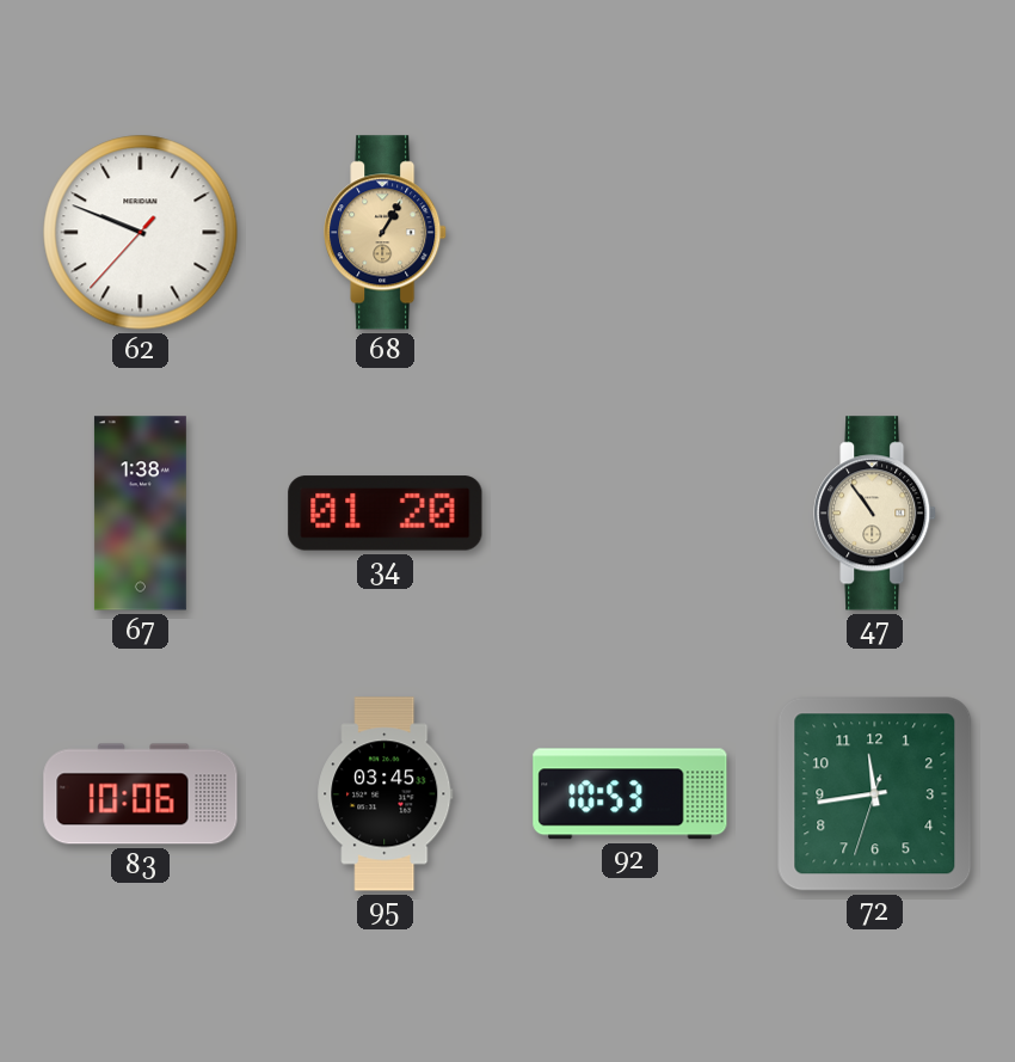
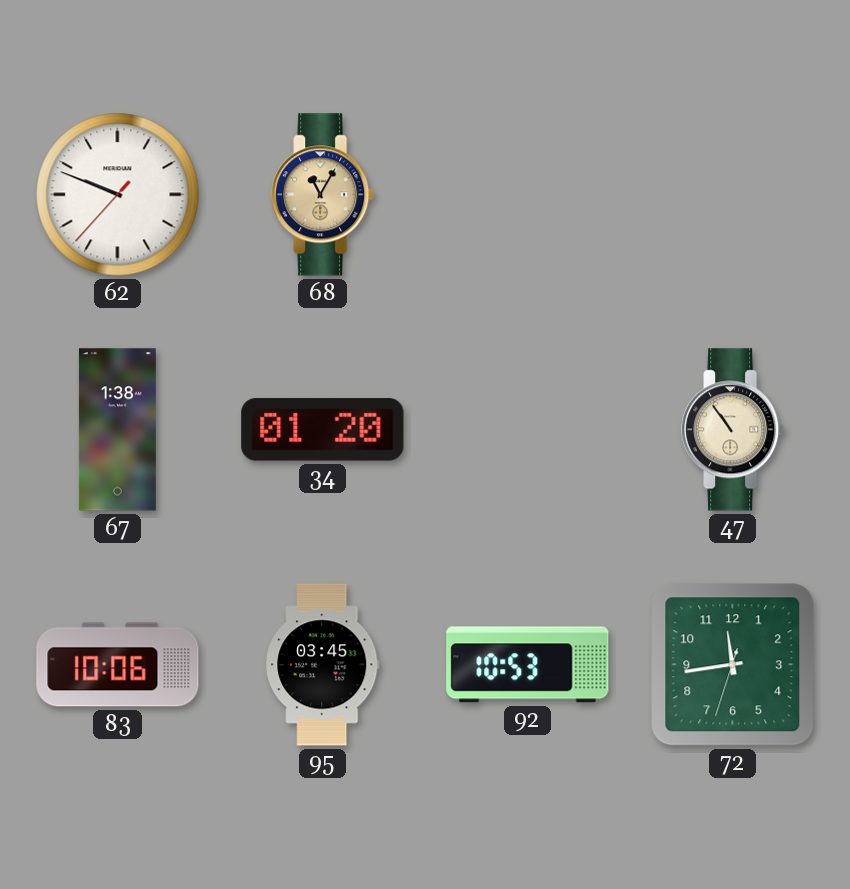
68: 1:05 -> 11:05 (323, 195)
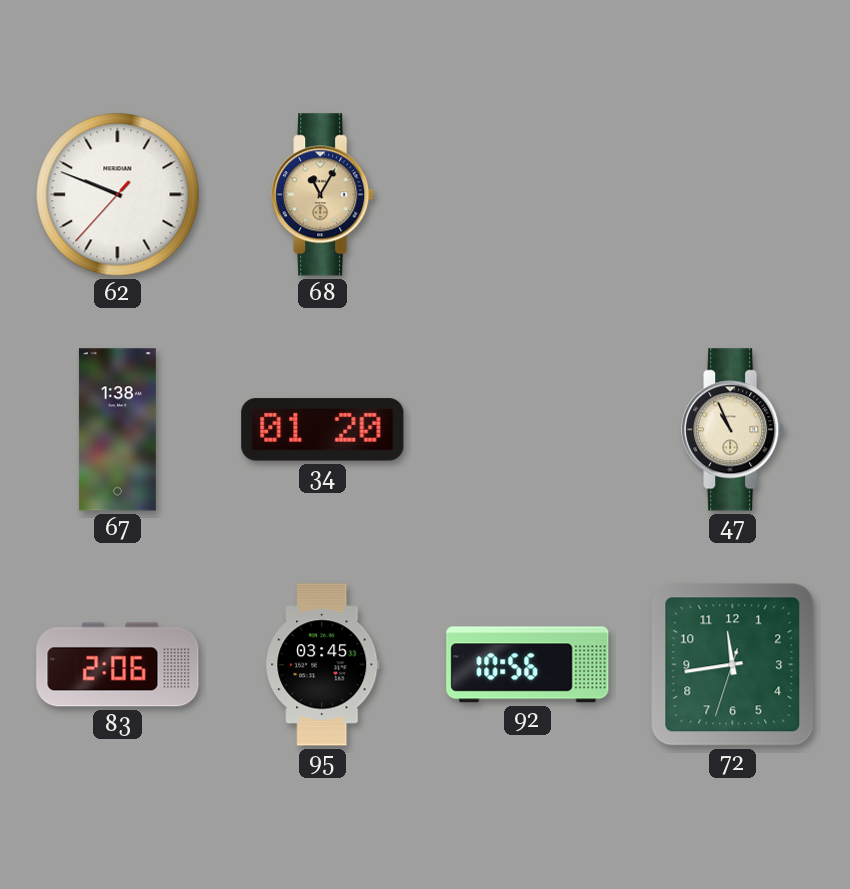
47: 10:54 -> 10:56 (733, 430)
83: 10:06 -> 2:06 (118, 665)
92: 10:53 -> 10:56 (528, 665)
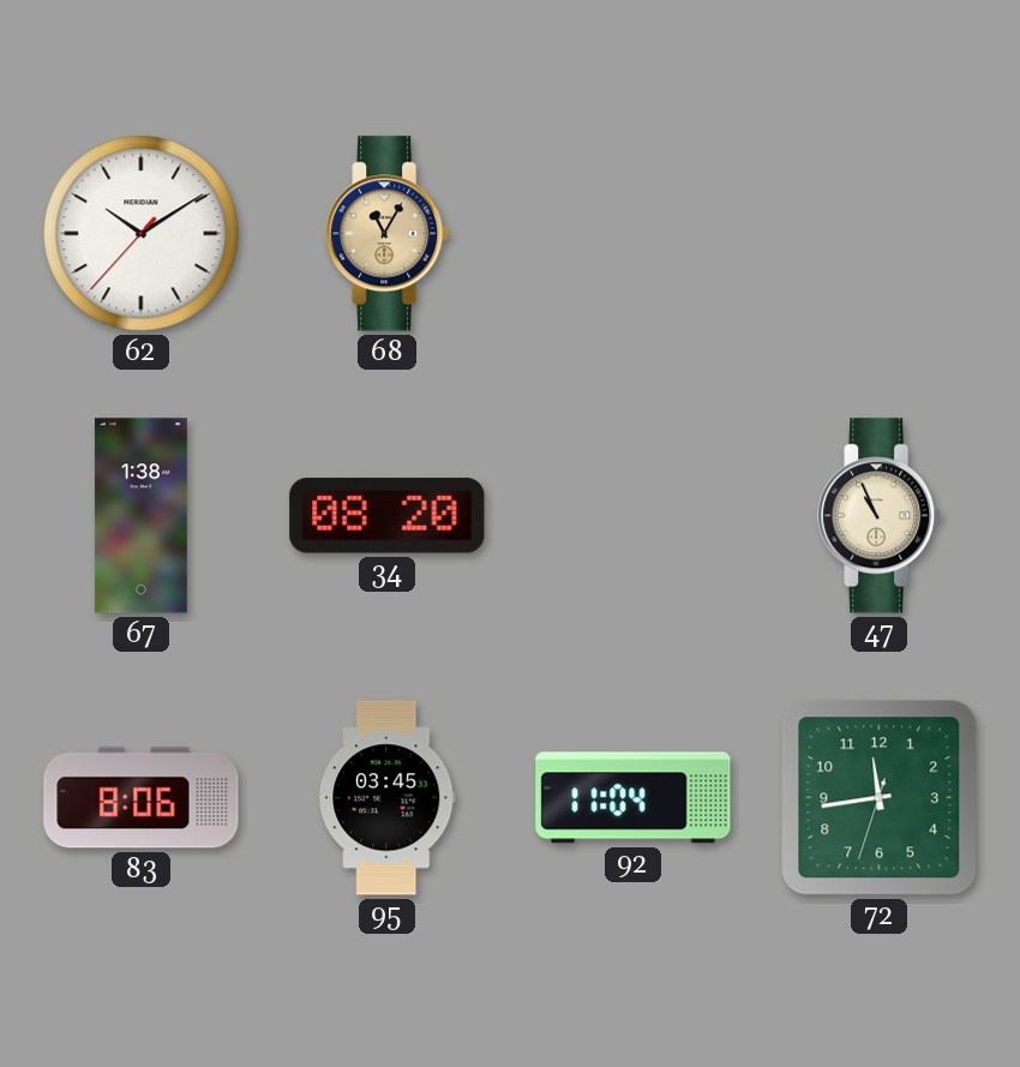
62: 9:48 -> 10:09 (142, 234)
34: 01:20 -> 08:20 (388, 516)
83: 2:06 -> 8:06 (142, 798)
92: 10:56 -> 11:04 (634, 798)
